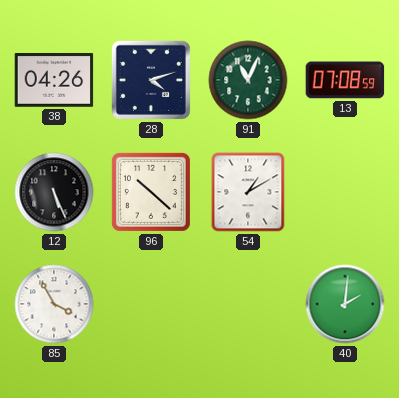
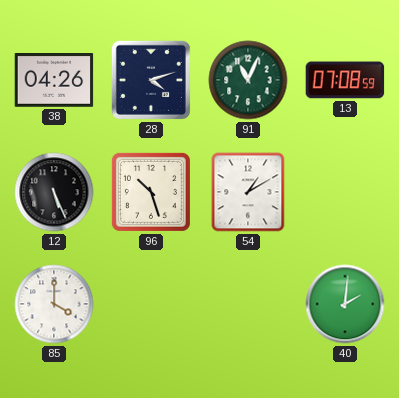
96: 10:22 -> 10:27 (151, 192)
85: 3:55 -> 4:00 (54, 304)
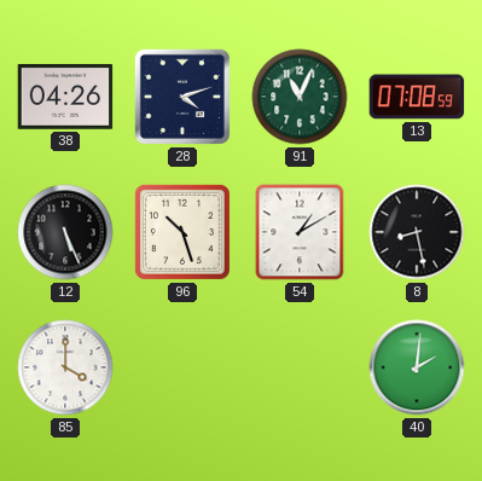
8: none -> 8:28 (417, 232)
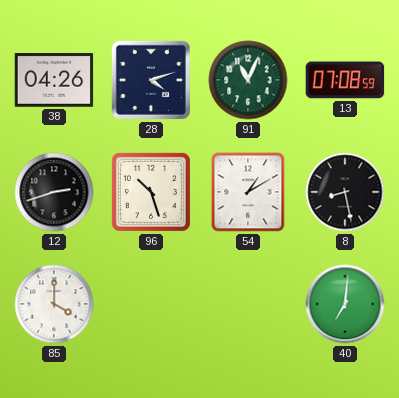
12: 5:26 -> 2:42 (54, 192)
40: 2:01 -> 7:01 (345, 304)
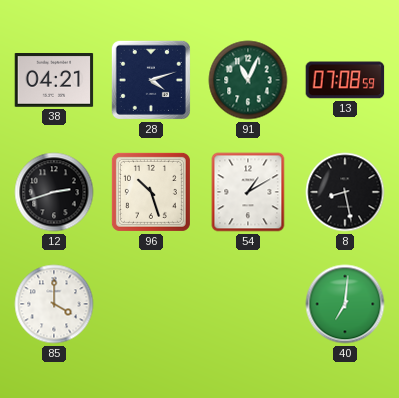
38: 04:26 -> 04:21 (54, 80)
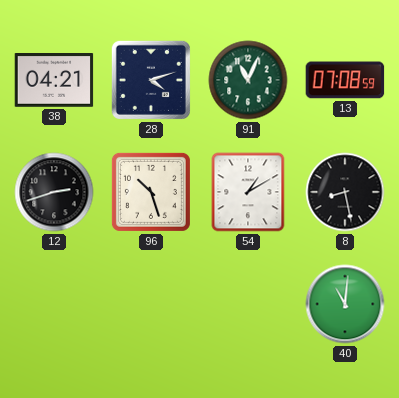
85: 4:00 -> none (54, 304)
40: 7:01 -> 11:01 (345, 304)
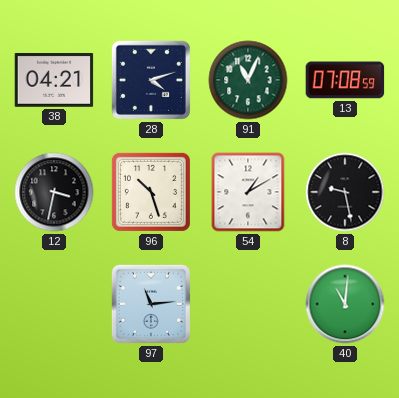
12: 2:42 -> 3:32 (54, 192)
8: 8:28 -> 9:28 (345, 192)
97: none -> 11:14 (151, 304)
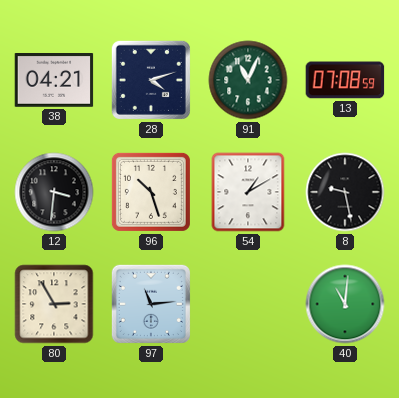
12: 3:32 -> 3:31 (54, 192)
80: none -> 2:55 (54, 304)
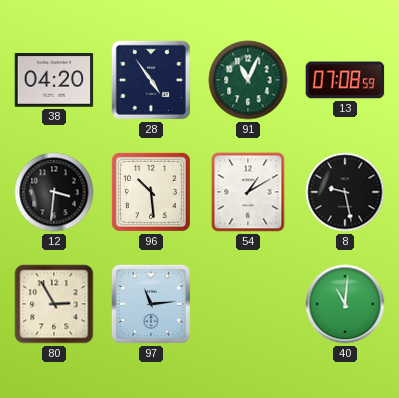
38: 04:21 -> 04:20 (54, 80)
28: 4:12 -> 4:54 (151, 80)
96: 10:27 -> 10:29 (151, 192)
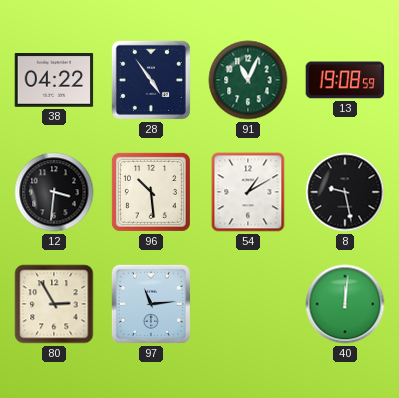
38: 04:20 -> 04:22 (54, 80)
13: 07:08 -> 19:08 (345, 80)
40: 11:01 -> 12:01 (345, 304)
